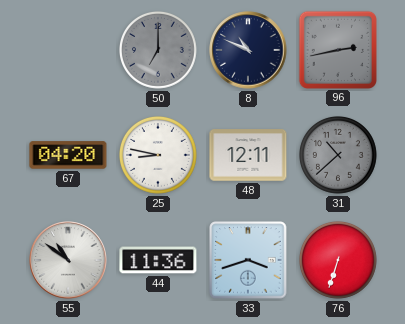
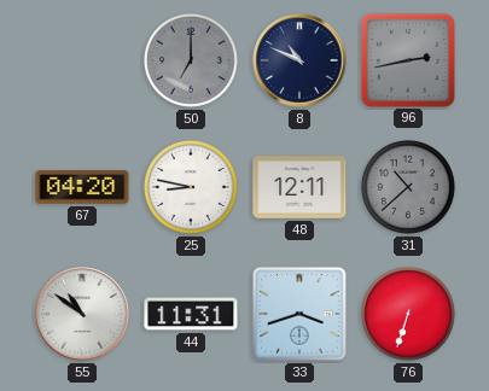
44: 11:36 -> 11:31 (191, 314)
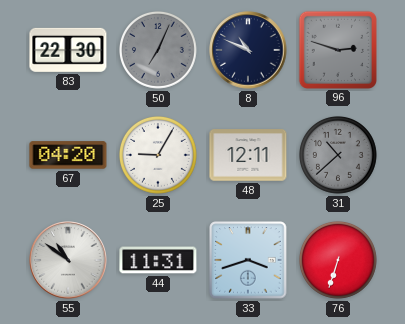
83: none -> 22:30 (68, 50)
50: 7:00 -> 7:04 (159, 51)
96: 2:43 -> 2:48 (337, 49)
25: 8:47 -> 9:05 (159, 156)
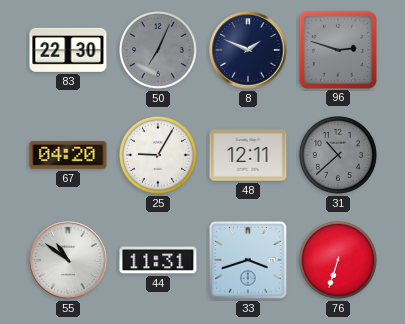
8: 10:49 -> 1:49 (248, 50)
